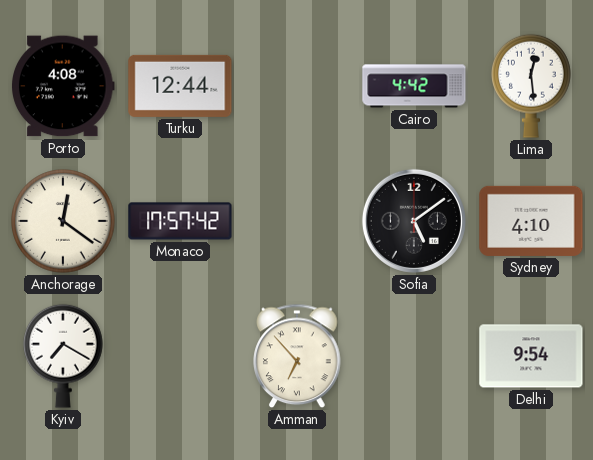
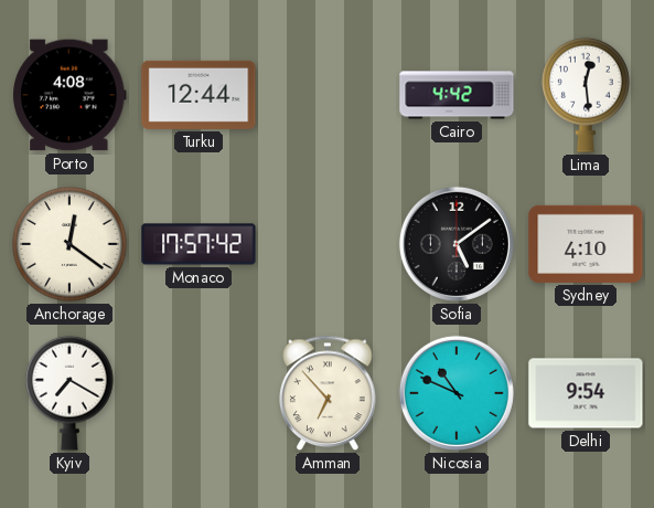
Nicosia: none -> 10:49 (457, 393)
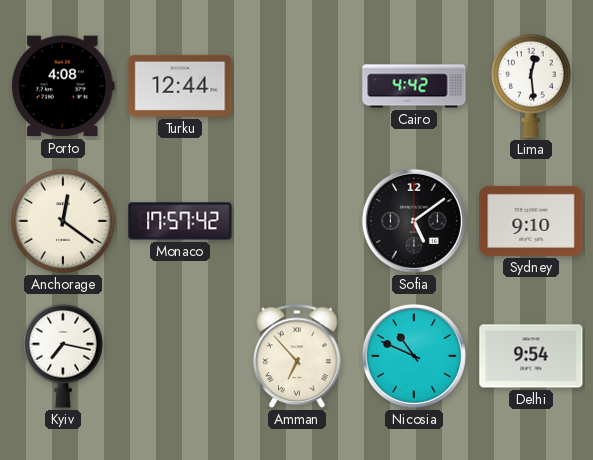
Sydney: 4:10 -> 9:10 (531, 221)
Kyiv: 7:20 -> 7:17 (64, 356)
